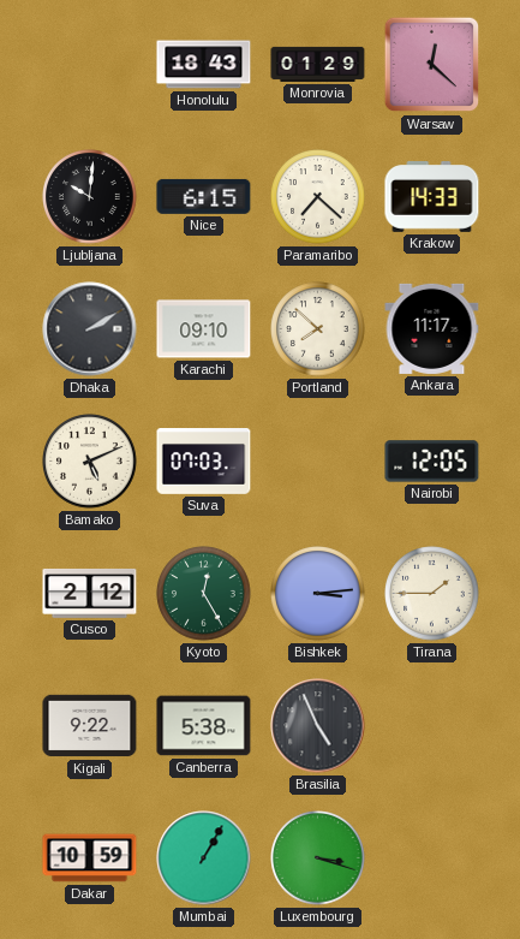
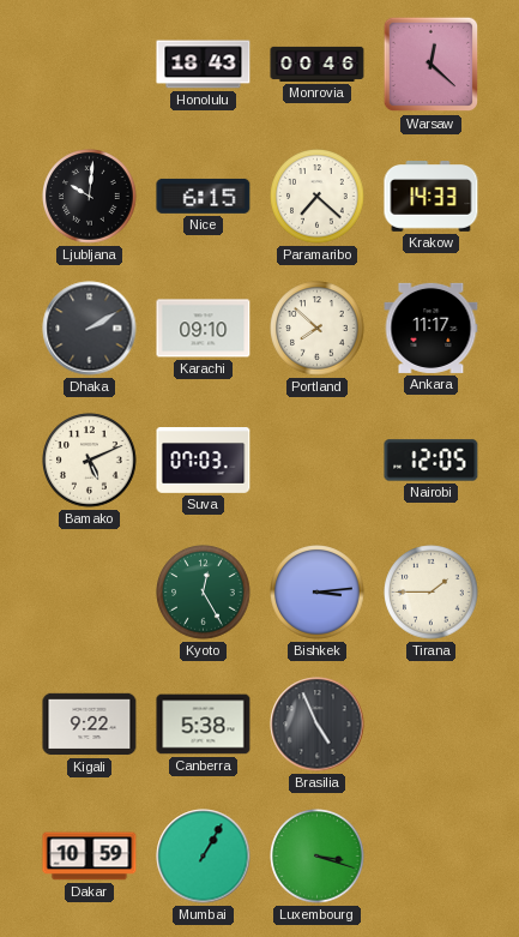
Monrovia: 01:29 -> 00:46 (318, 64)
Cusco: 2:12 -> none (90, 593)
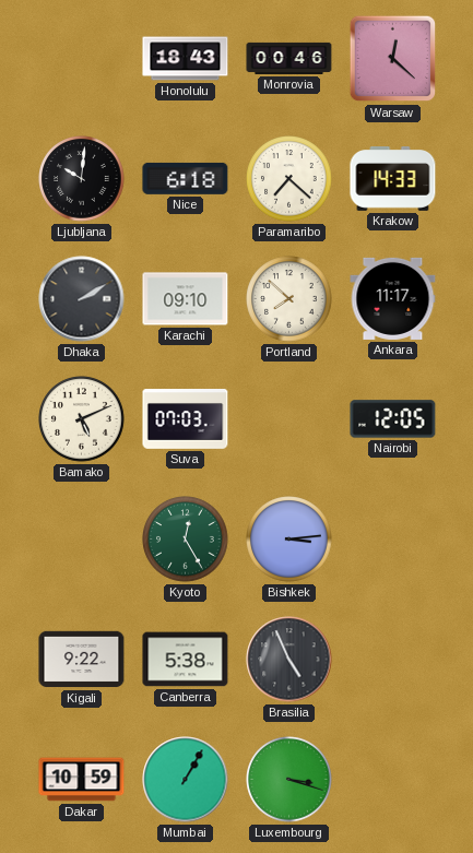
Nice: 6:15 -> 6:18 (186, 178)
Tirana: 1:45 -> none (432, 593)
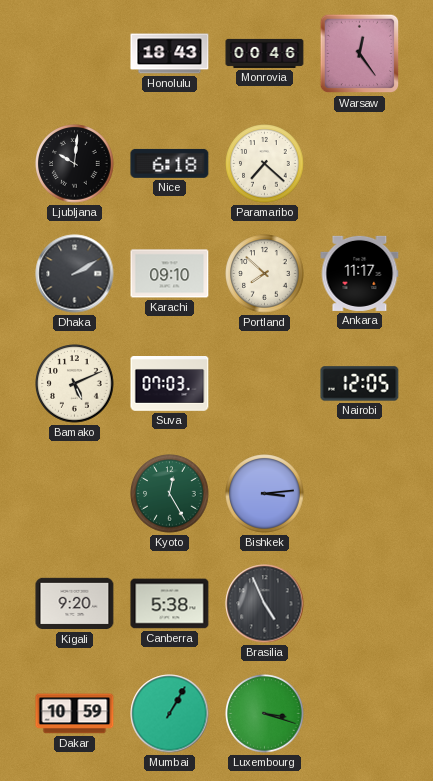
Warsaw: 12:22 -> 12:24 (360, 54)
Krakow: 14:33 -> none (393, 179)
Kigali: 9:22 -> 9:20 (75, 604)
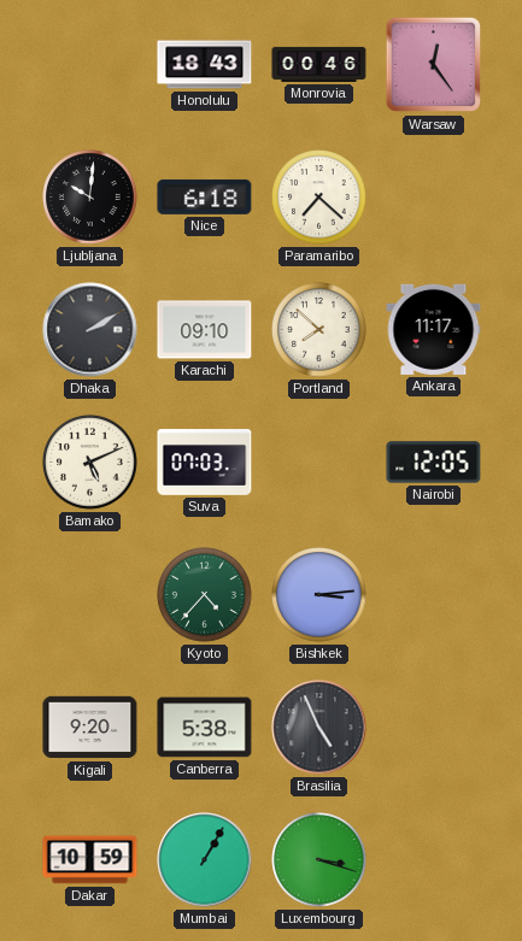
Kyoto: 12:25 -> 4:37 (205, 595)
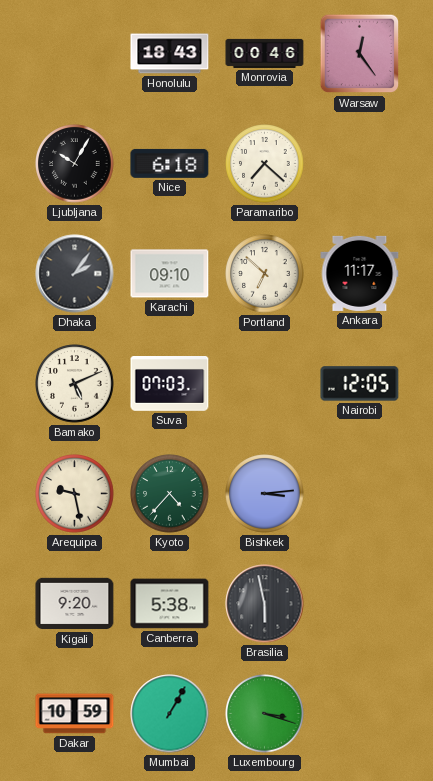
Ljubljana: 10:01 -> 10:05 (75, 164)
Dhaka: 2:10 -> 2:06 (75, 274)
Portland: 7:52 -> 6:52 (265, 274)
Arequipa: none -> 9:28 (75, 494)
Brasilia: 4:56 -> 5:58 (265, 604)
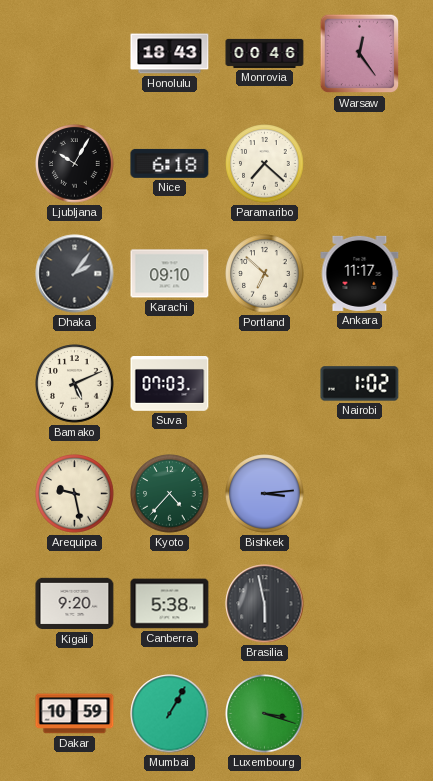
Nairobi: 12:05 -> 1:02 (360, 384)
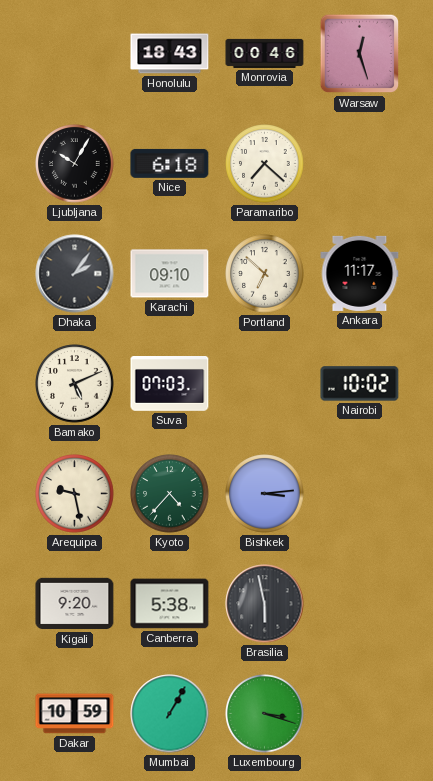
Warsaw: 12:24 -> 12:27 (360, 54)
Nairobi: 1:02 -> 10:02 (360, 384)
